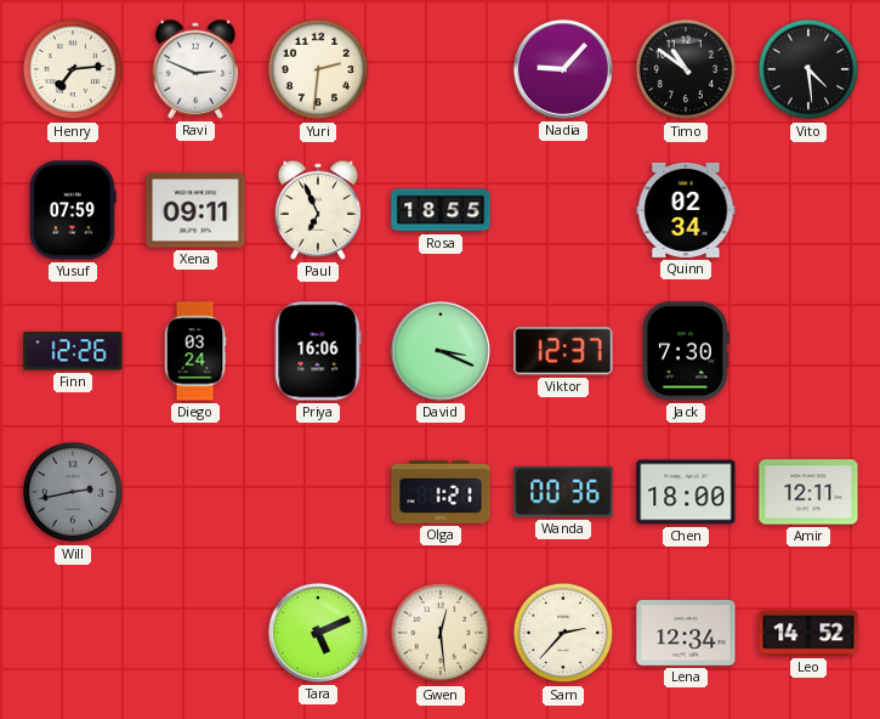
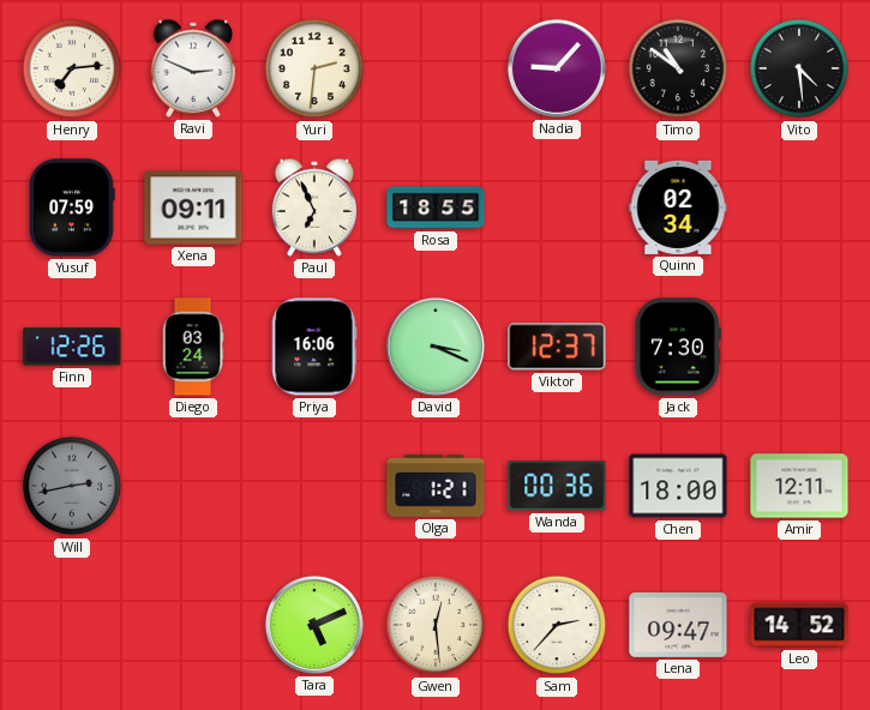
Lena: 12:34 -> 09:47 (678, 625)
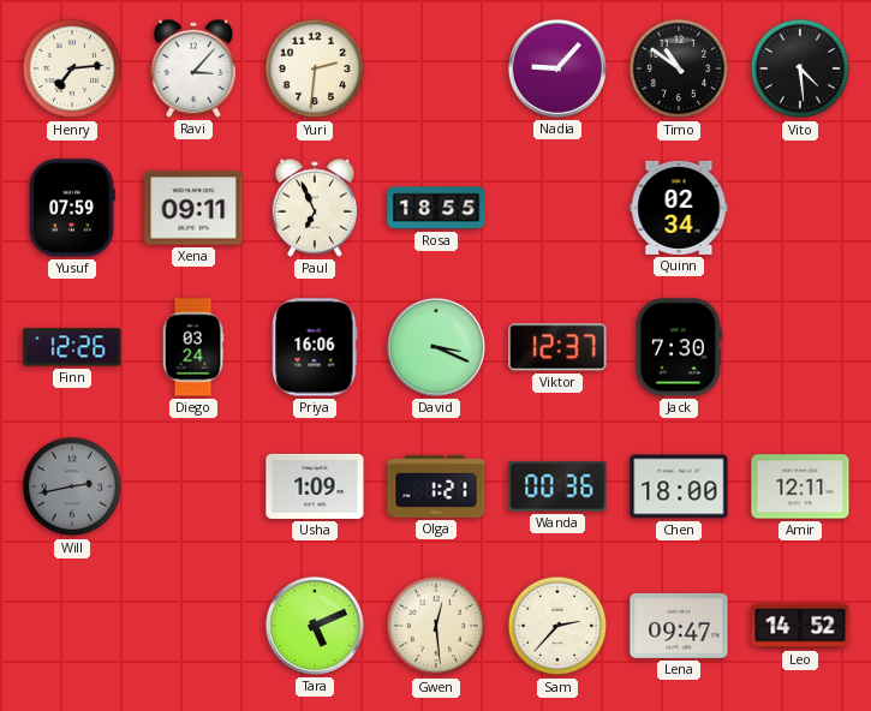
Ravi: 2:49 -> 3:07 (192, 68)
Usha: none -> 1:09 (315, 486)
